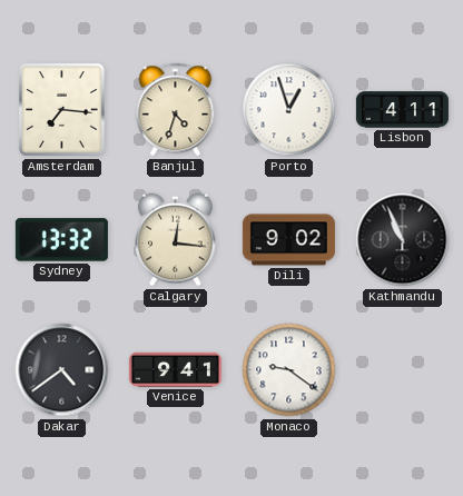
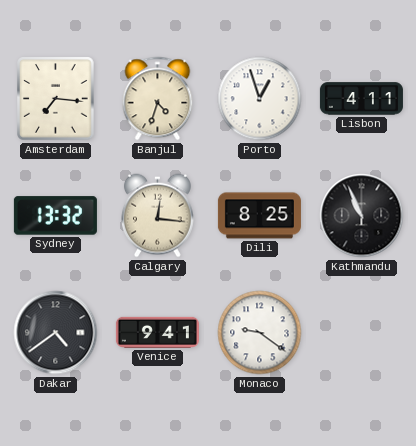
Dili: 9:02 -> 8:25 (259, 216)
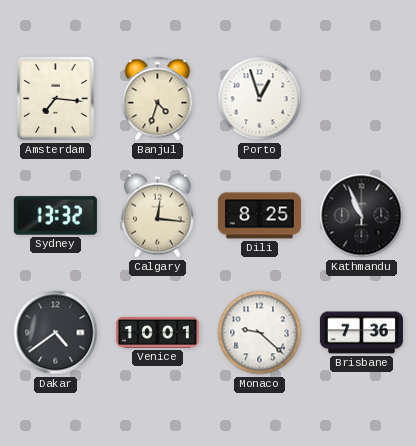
Lisbon: 4:11 -> none (361, 99)
Venice: 9:41 -> 10:01 (157, 332)
Monaco: 9:21 -> 9:22 (260, 333)
Brisbane: none -> 7:36 (361, 333)
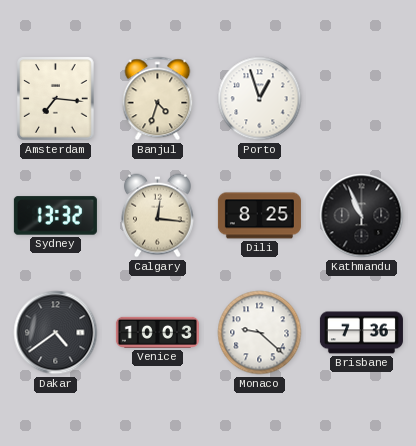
Venice: 10:01 -> 10:03 (157, 332)
